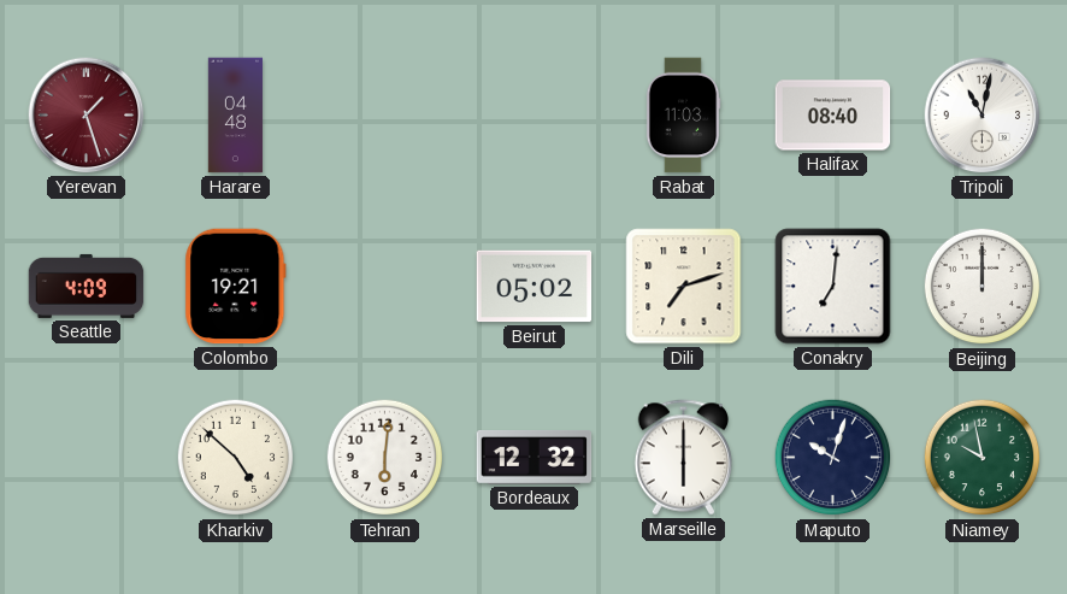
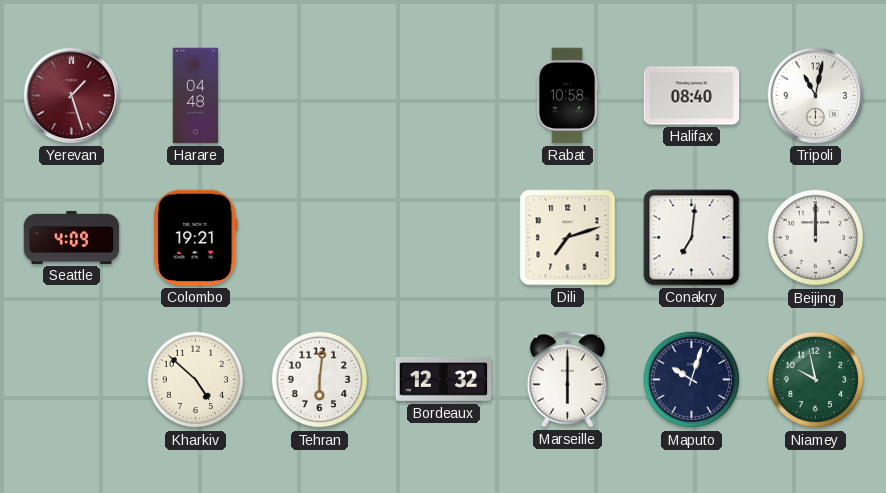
Rabat: 11:03 -> 10:58 (567, 96)
Beirut: 05:02 -> none (535, 287)
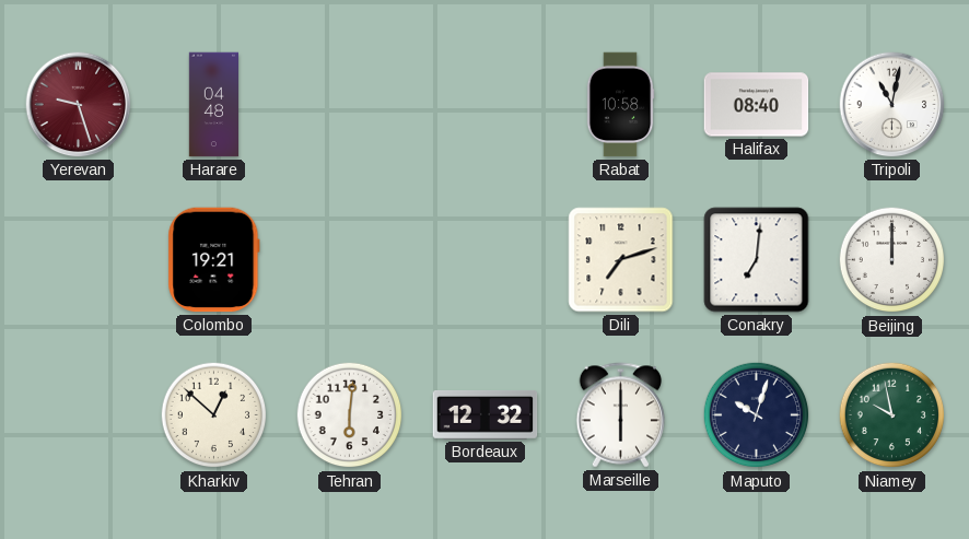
Yerevan: 1:27 -> 9:27 (79, 105)
Seattle: 4:09 -> none (72, 237)
Kharkiv: 4:52 -> 12:52 (214, 415)
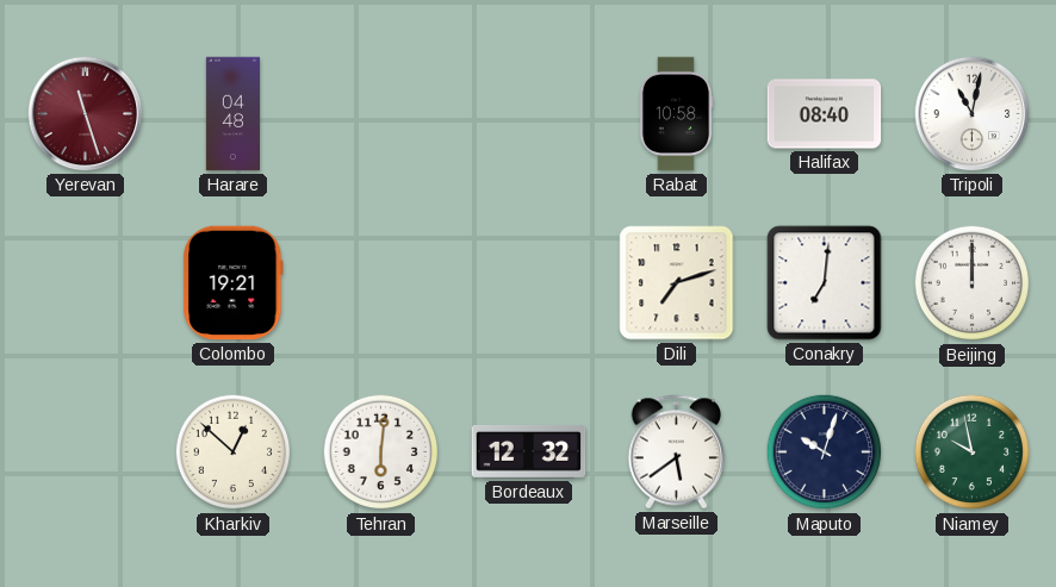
Yerevan: 9:27 -> 11:27 (86, 114)
Marseille: 6:00 -> 5:39 (677, 452)
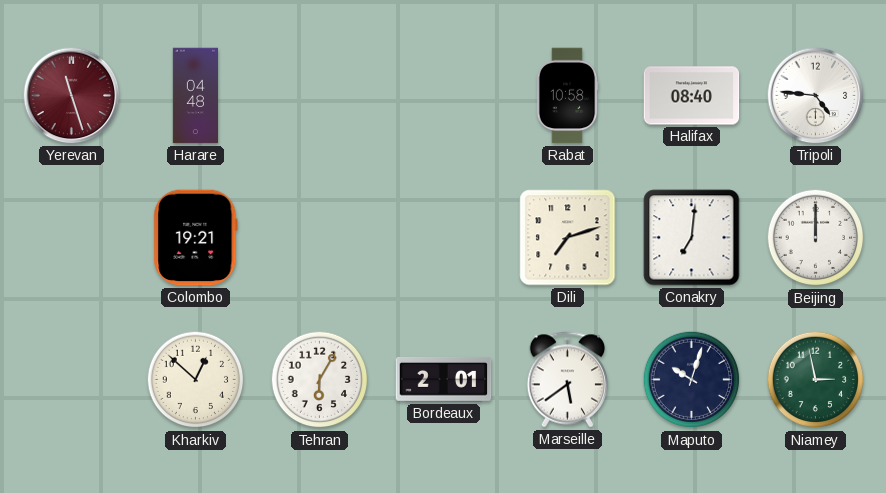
Tripoli: 11:02 -> 4:46 (816, 96)
Tehran: 6:01 -> 6:05 (320, 380)
Bordeaux: 12:32 -> 2:01 (444, 380)
Niamey: 9:58 -> 2:58 (816, 380)
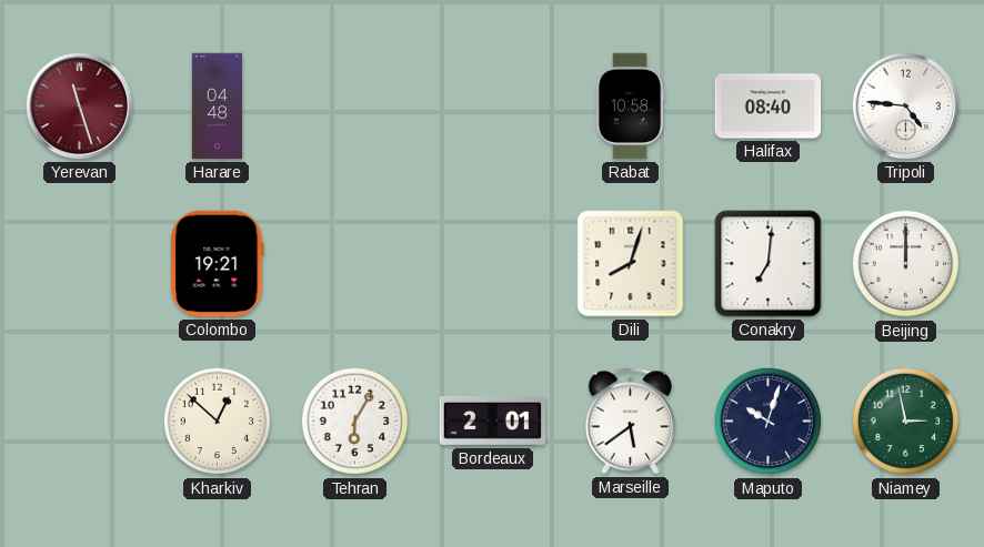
Dili: 7:12 -> 8:03 (631, 264)
